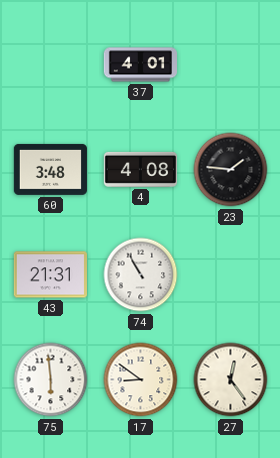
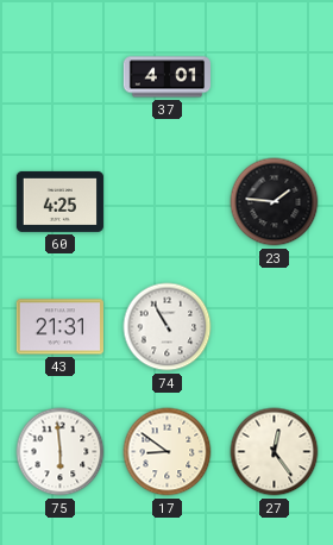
60: 3:48 -> 4:25 (59, 201)
4: 4:08 -> none (140, 169)
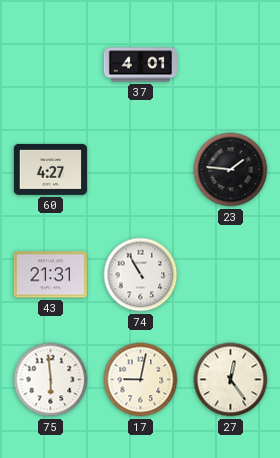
60: 4:25 -> 4:27 (50, 169)
17: 8:51 -> 9:02 (141, 380)
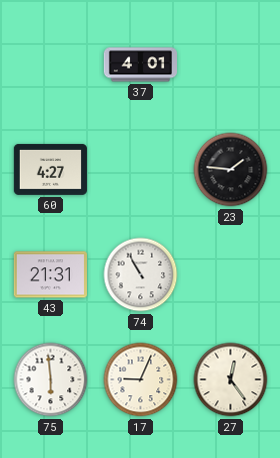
17: 9:02 -> 9:04 (141, 380)
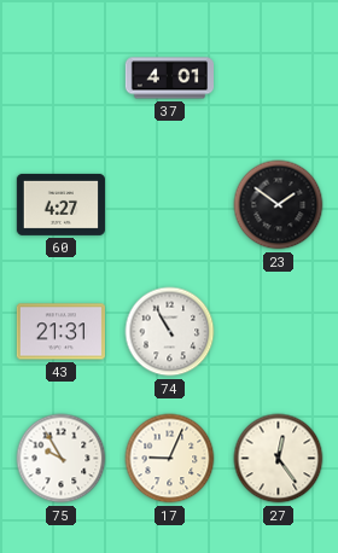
23: 1:46 -> 1:51 (279, 205)
75: 5:59 -> 9:55 (62, 459)
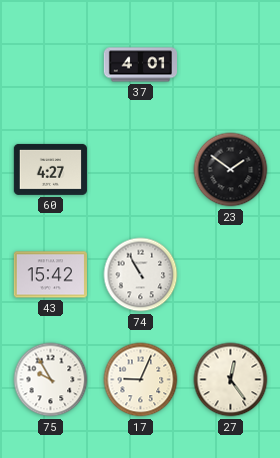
43: 21:31 -> 15:42 (50, 275)
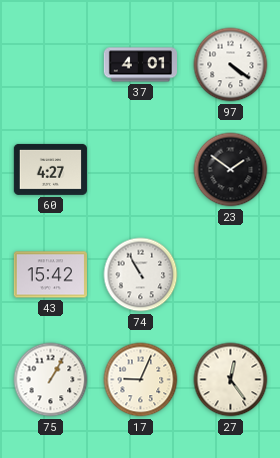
97: none -> 4:21 (231, 65)
75: 9:55 -> 1:05 (51, 380)
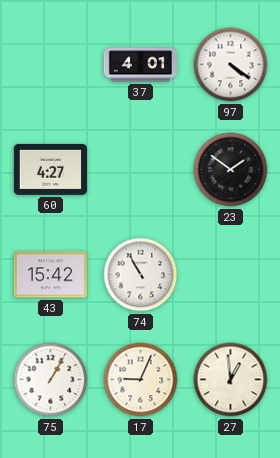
27: 12:24 -> 12:59 (231, 380)
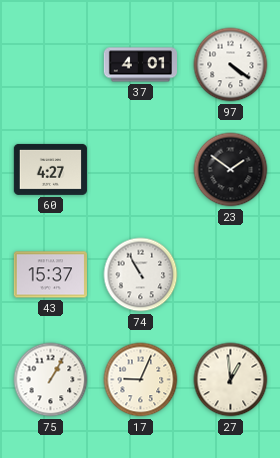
43: 15:42 -> 15:37 (50, 275)
